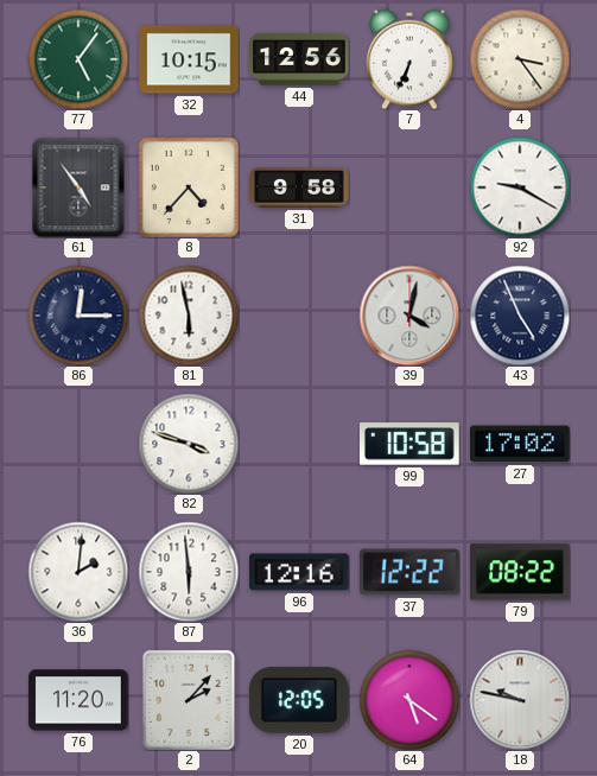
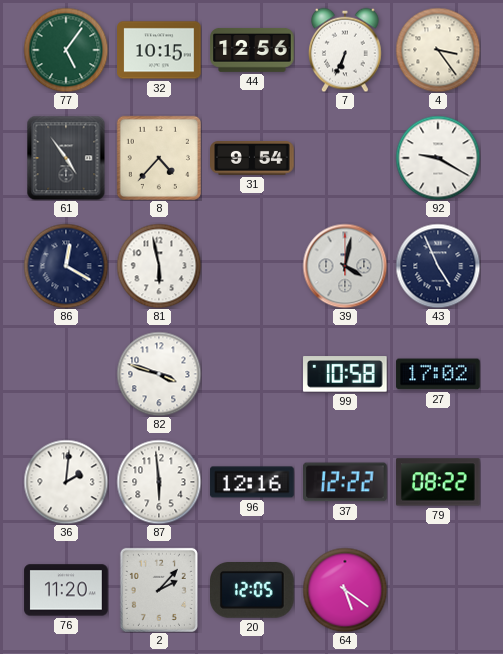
31: 9:58 -> 9:54 (252, 159)
86: 12:15 -> 12:20 (66, 266)
18: 9:47 -> none (520, 700)
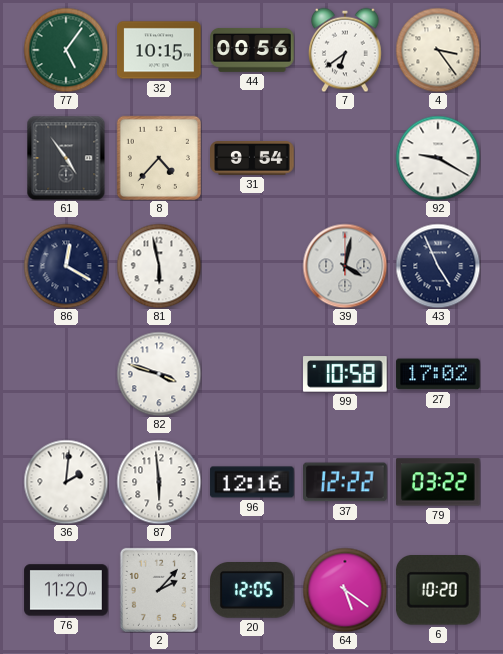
44: 12:56 -> 00:56 (252, 50)
7: 6:34 -> 6:39 (345, 50)
79: 08:22 -> 03:22 (438, 482)
6: none -> 10:20 (438, 591)
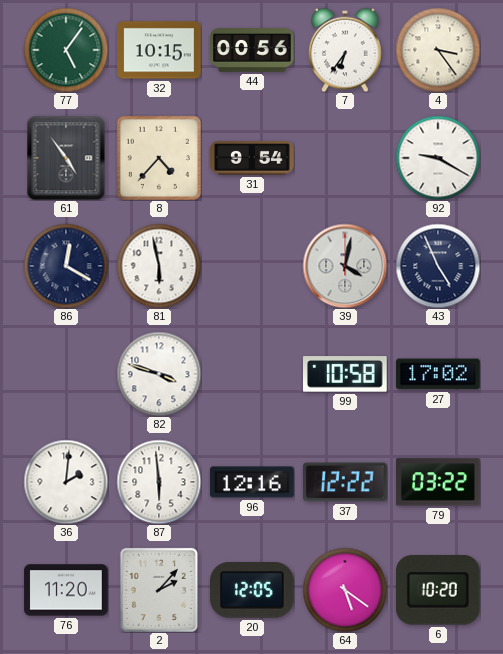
7: 6:39 -> 6:36 (345, 50)
